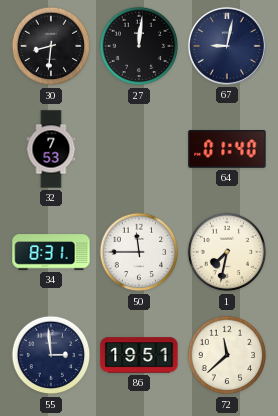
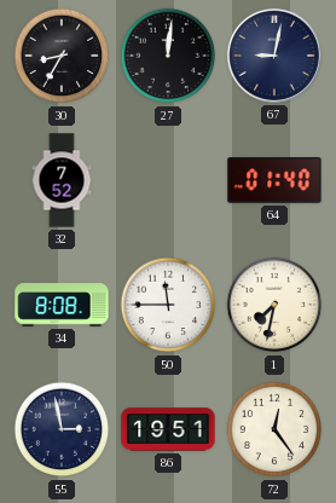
30: 8:31 -> 8:35 (62, 56)
32: 7:53 -> 7:52 (62, 180)
34: 8:31 -> 8:08 (62, 305)
55: 2:59 -> 2:58 (62, 429)
72: 11:38 -> 12:24 (274, 429)
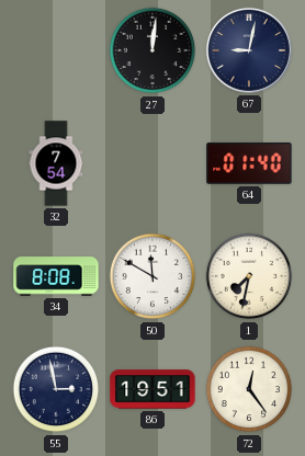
30: 8:35 -> none (62, 56)
32: 7:52 -> 7:54 (56, 163)
50: 11:45 -> 11:50 (152, 276)
